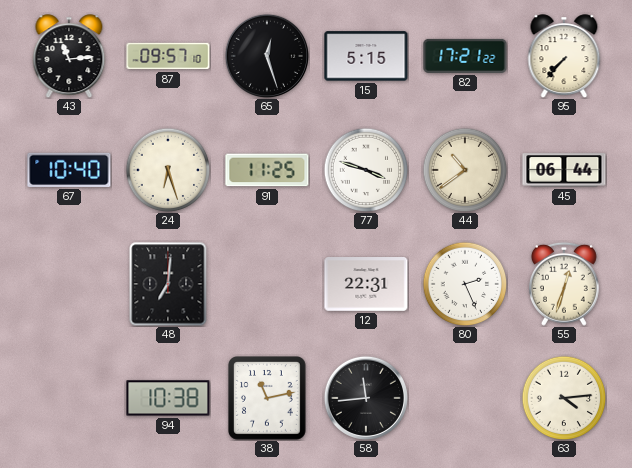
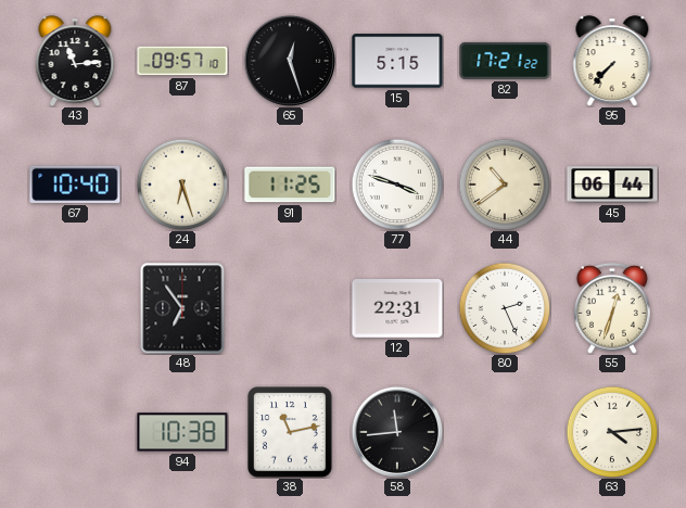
48: 7:01 -> 6:54 (182, 308)
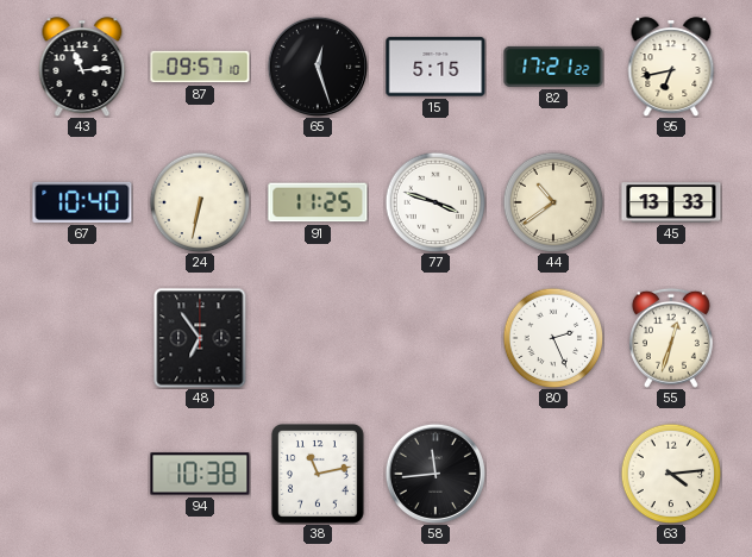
95: 7:37 -> 6:43 (671, 67)
24: 6:27 -> 6:32 (200, 202)
45: 06:44 -> 13:33 (671, 202)
12: 22:31 -> none (397, 309)
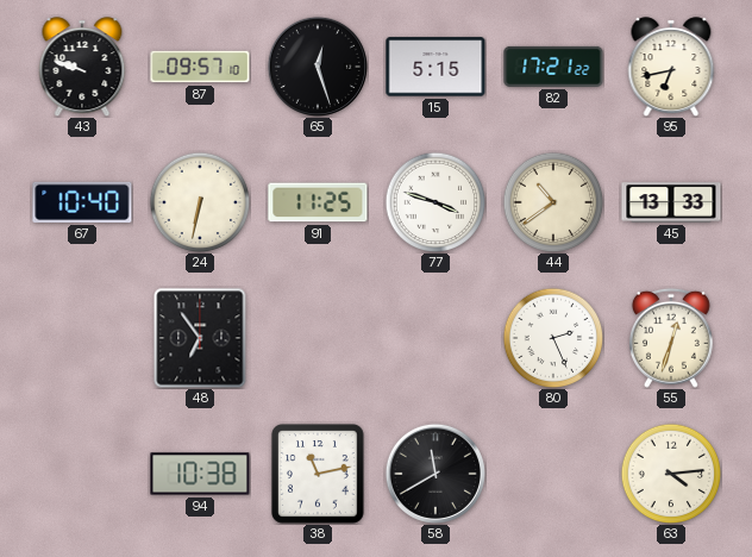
43: 11:14 -> 9:48 (82, 67)
58: 11:44 -> 11:40 (435, 474)
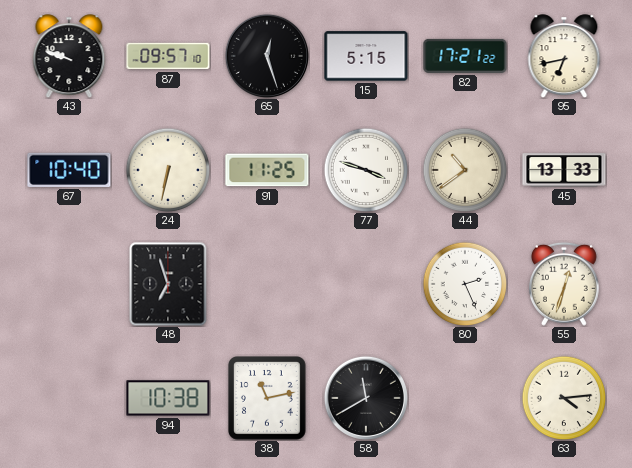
48: 6:54 -> 6:57 (168, 284)
